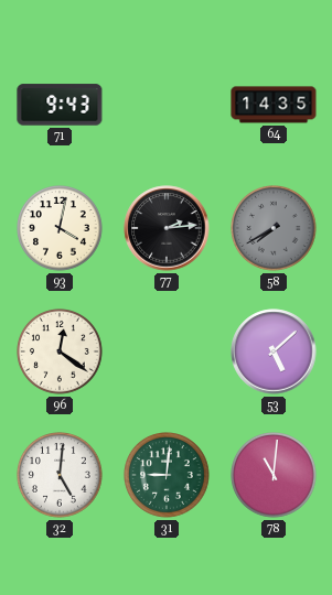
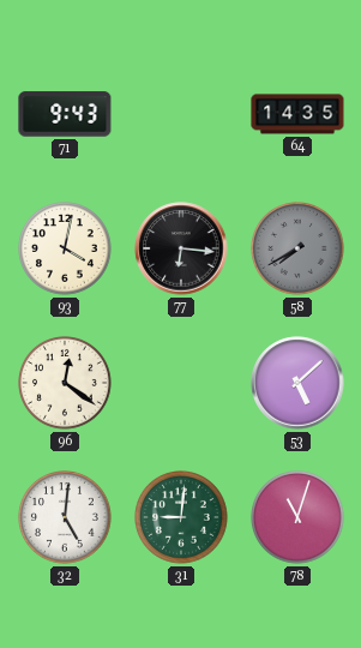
77: 2:14 -> 6:16 (181, 248)
78: 11:01 -> 11:03 (299, 518)
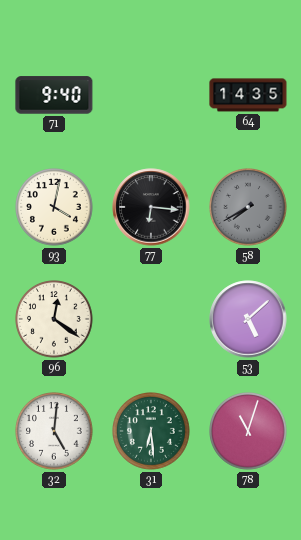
71: 9:43 -> 9:40 (54, 95)
31: 9:01 -> 6:29 (152, 432)
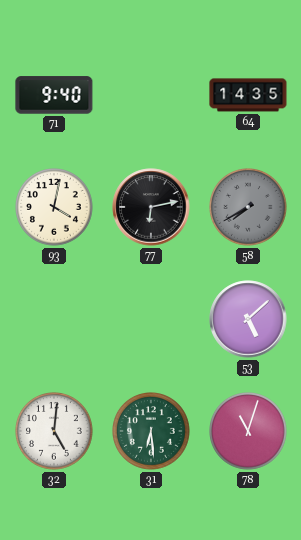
77: 6:16 -> 6:13 (151, 207)
96: 12:21 -> none (55, 320)
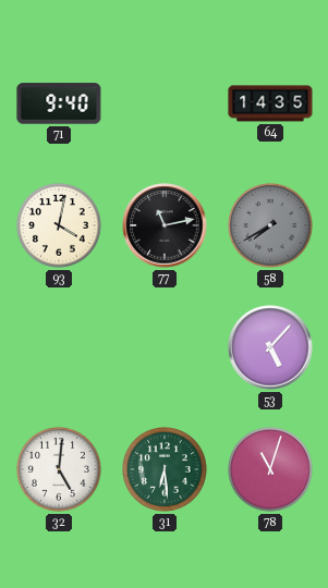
77: 6:13 -> 11:13 (165, 225)
53: 5:08 -> 5:07 (270, 347)
